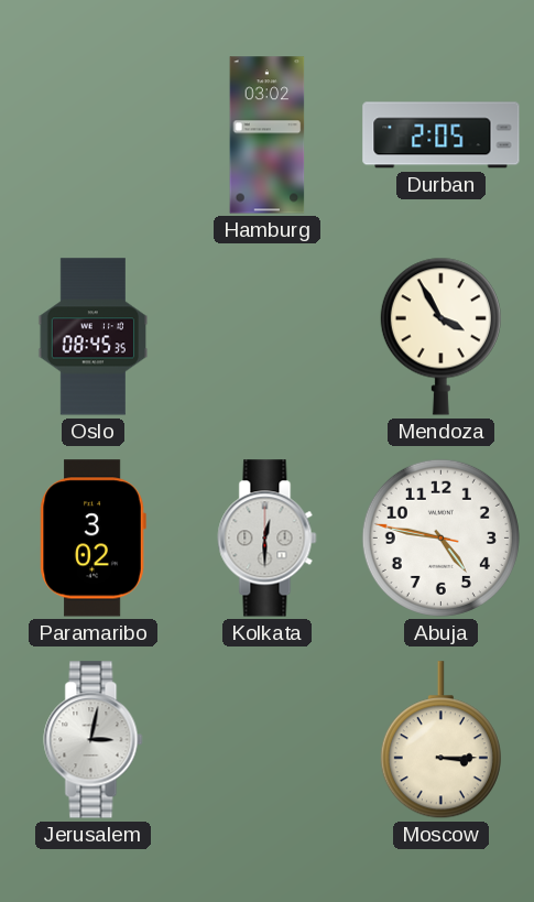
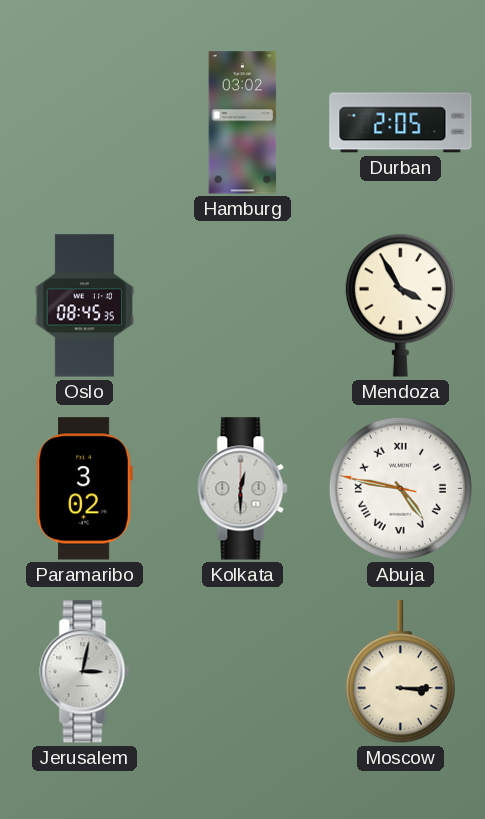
Abuja numerals: Arabic -> Roman (400, 488)
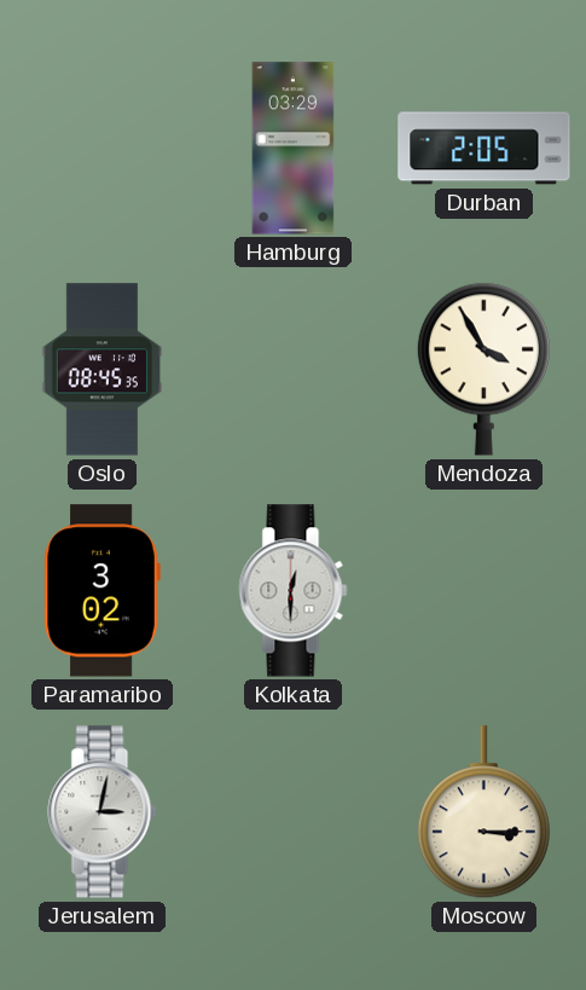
Hamburg: 03:02 -> 03:29 (294, 149)
Abuja: 4:46 -> none (400, 488)
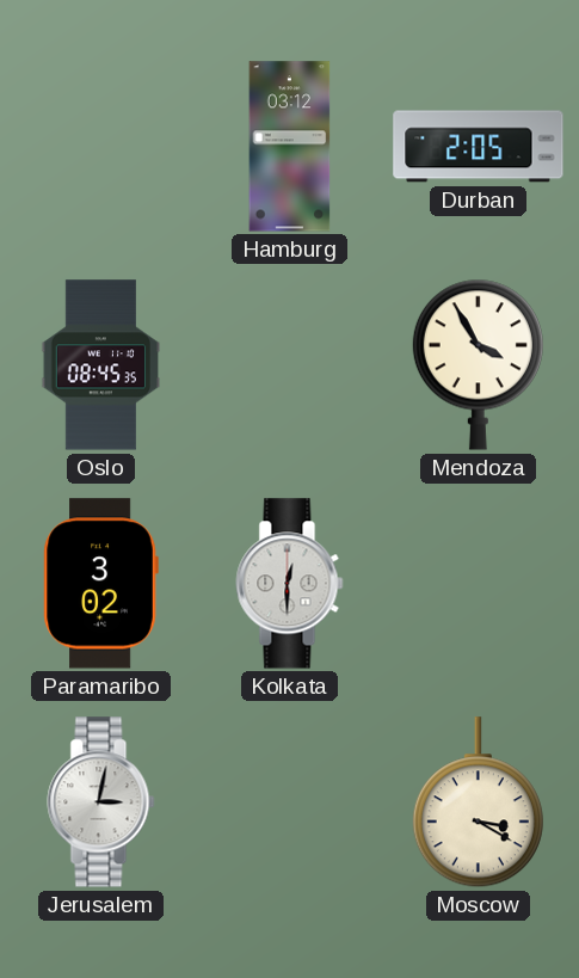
Hamburg: 03:29 -> 03:12 (290, 147)
Moscow: 3:15 -> 3:20 (478, 802)
